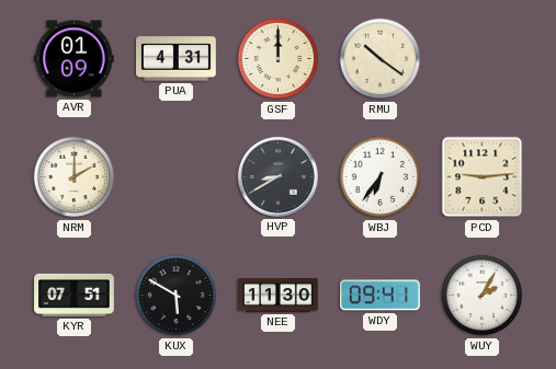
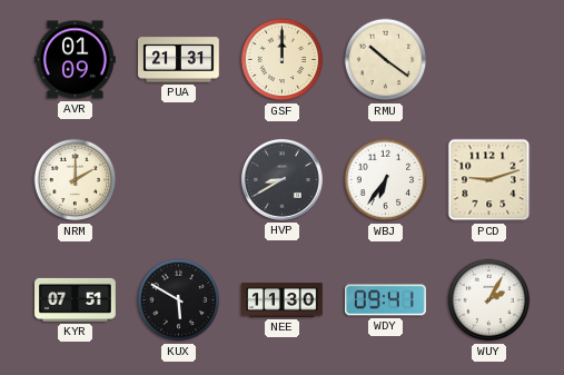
PUA: 4:31 -> 21:31 (179, 60)
PCD: 9:14 -> 9:12 (489, 180)
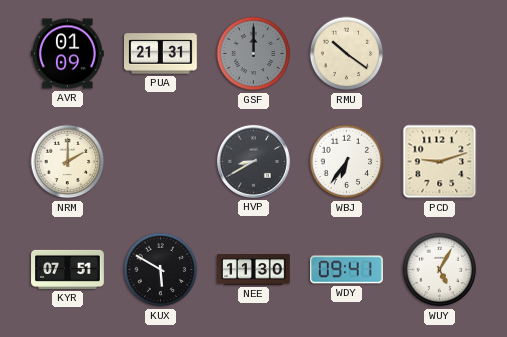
GSF dial: cream -> grey (254, 54)
WUY: 2:05 -> 5:05 (440, 270)
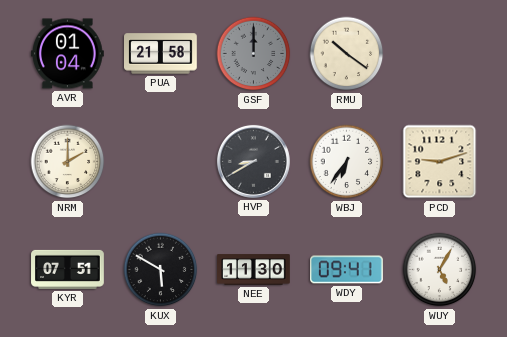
AVR: 01:09 -> 01:04 (68, 54)
PUA: 21:31 -> 21:58 (161, 54)
